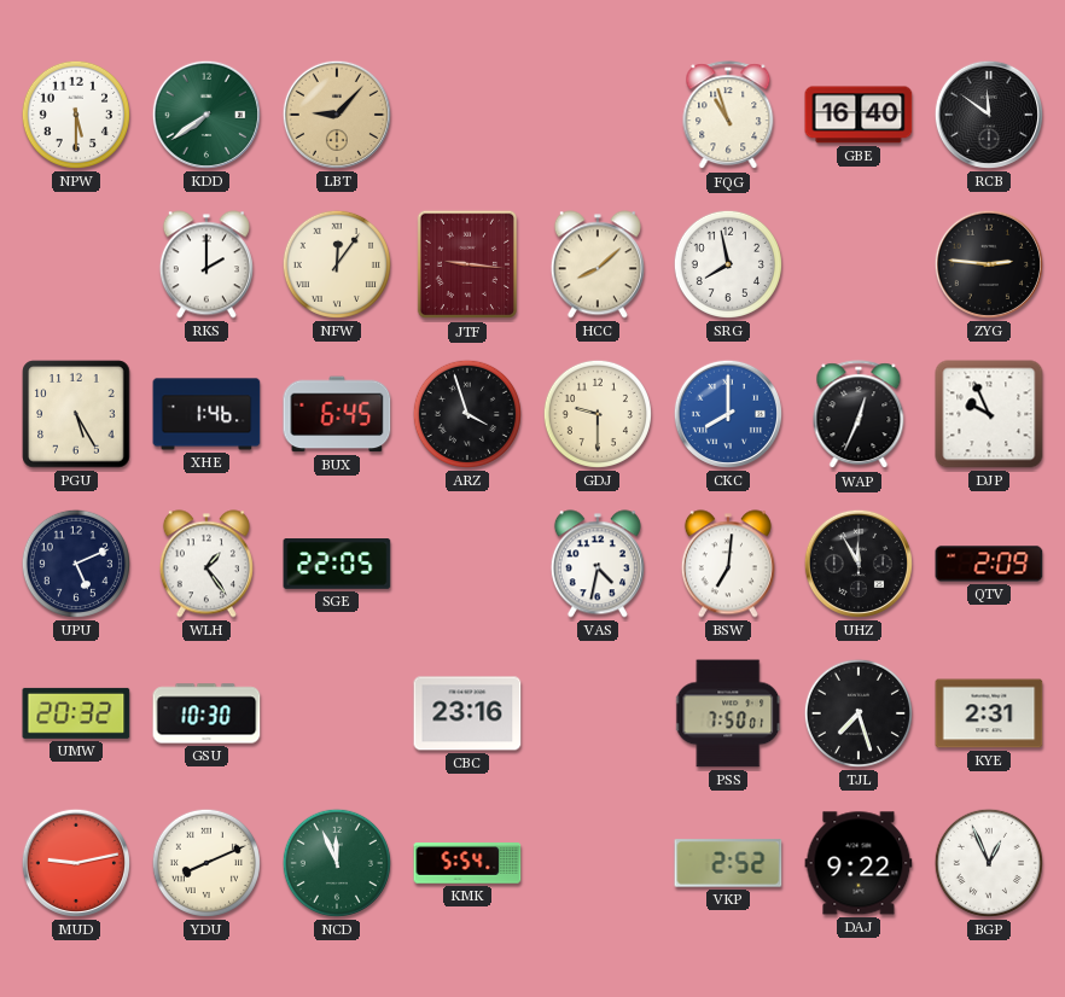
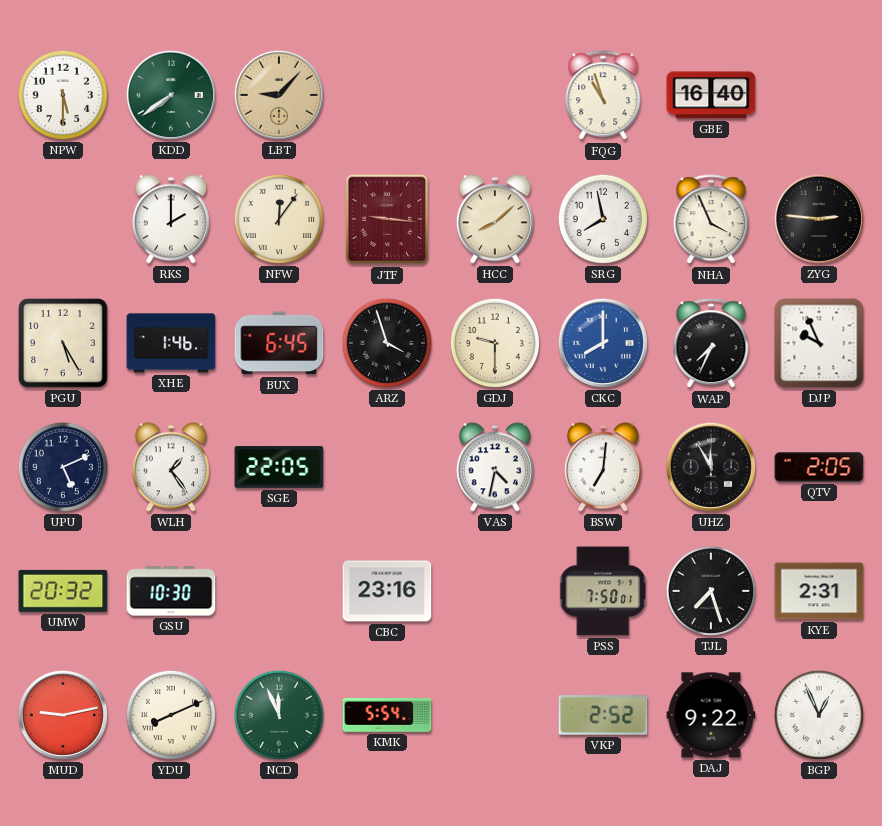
RCB: 11:51 -> none (989, 115)
NHA: none -> 3:56 (711, 220)
WAP: 12:34 -> 7:34 (711, 344)
QTV: 2:09 -> 2:05 (819, 467)
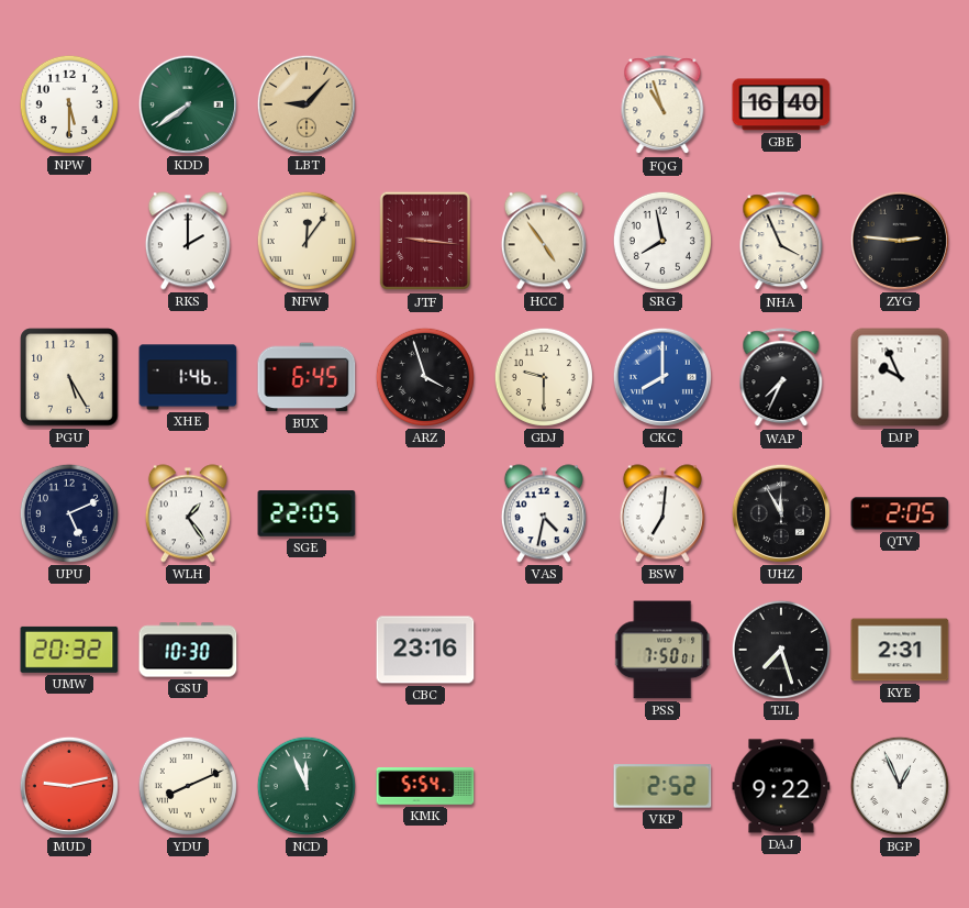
HCC: 8:08 -> 4:54 (544, 241)
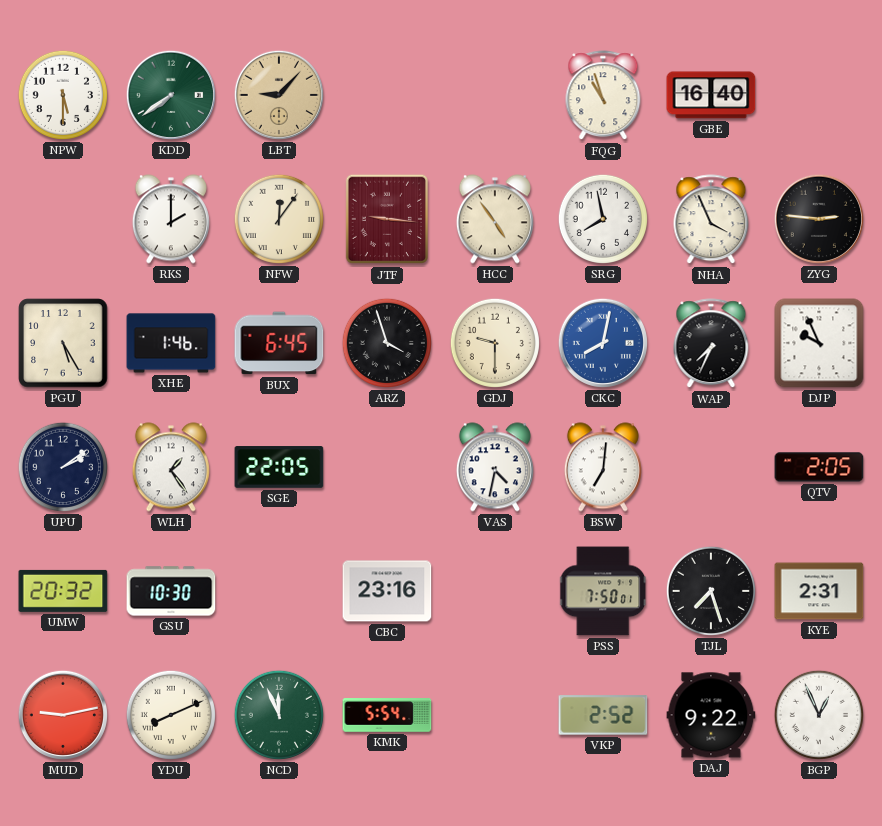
CKC: 8:00 -> 8:02 (603, 343)
UPU: 5:11 -> 2:09 (63, 467)
UHZ: 11:55 -> none (781, 513)
